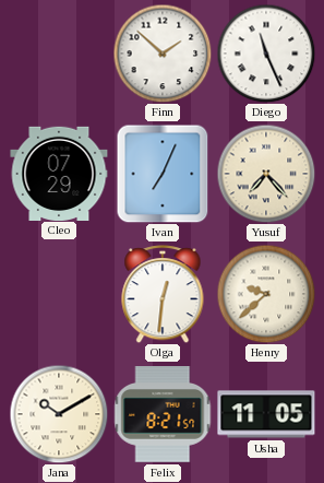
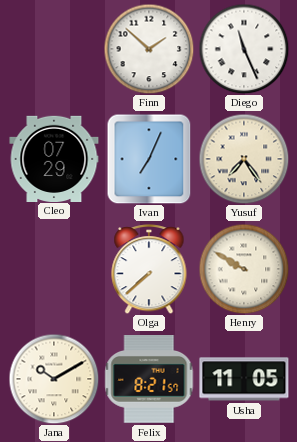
Yusuf: 7:23 -> 7:24 (244, 159)
Olga: 12:31 -> 7:38 (149, 270)
Henry: 9:38 -> 9:50 (244, 269)
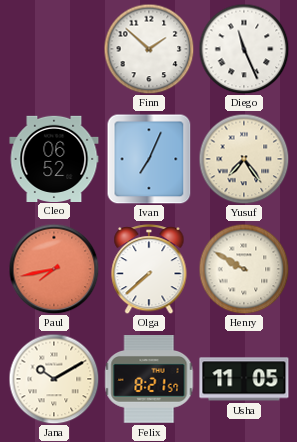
Cleo: 07:29 -> 06:52 (54, 158)
Paul: none -> 7:43 (54, 269)
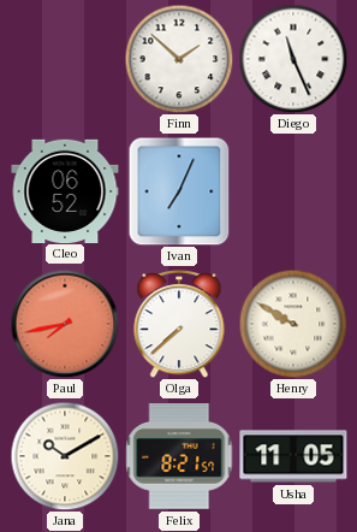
Yusuf: 7:24 -> none (244, 159)
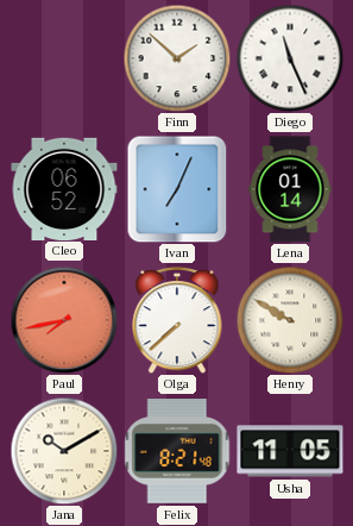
Lena: none -> 01:14 (290, 189)
Felix: 8:21:57 -> 8:21:48 (177, 452)
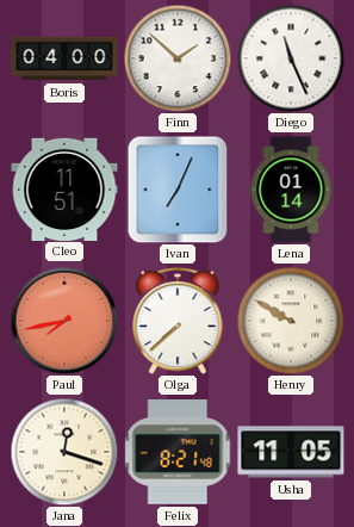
Boris: none -> 04:00 (64, 58)
Cleo: 06:52 -> 11:51 (64, 188)
Jana: 10:10 -> 12:18 (64, 452)
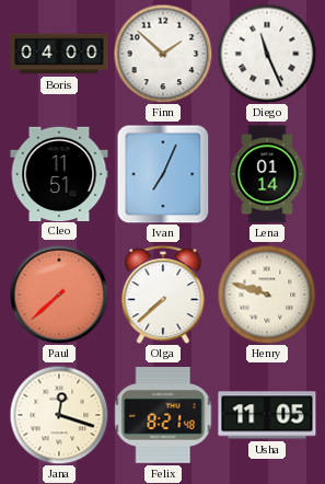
Paul: 7:43 -> 7:38 (59, 295)
Henry: 9:50 -> 9:48 (267, 295)
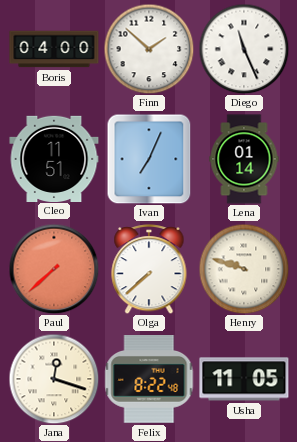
Felix: 8:21 -> 8:22 (149, 380)
